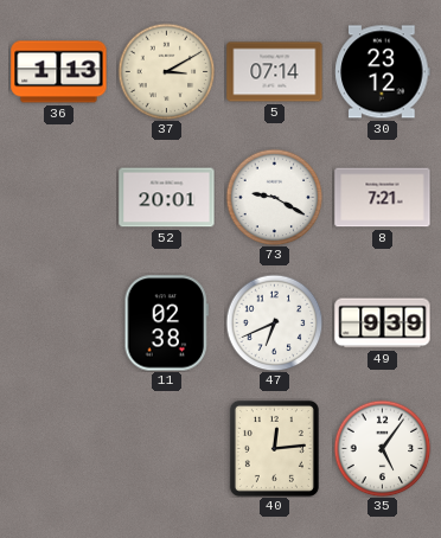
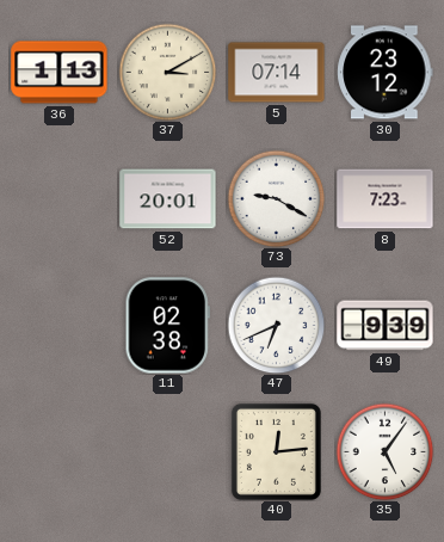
8: 7:21 -> 7:23 (386, 199)
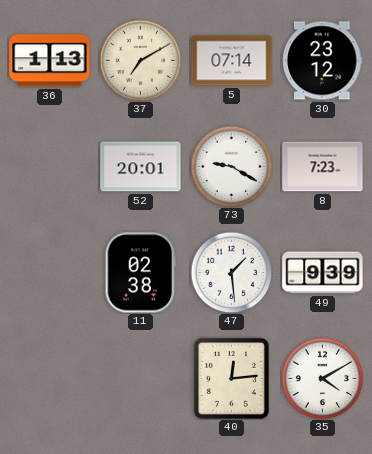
37: 3:10 -> 7:10 (140, 60)
47: 6:41 -> 1:29 (231, 272)
35: 5:06 -> 4:10 (322, 378)
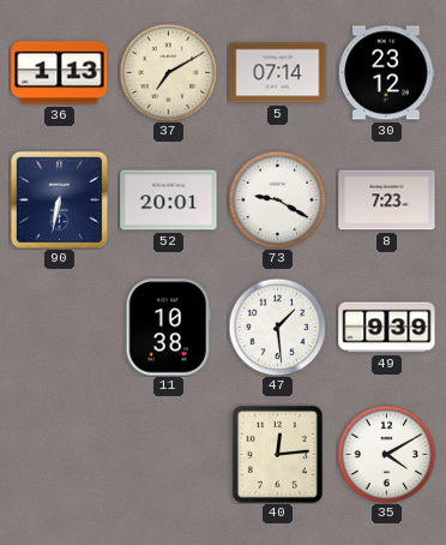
90: none -> 6:32 (59, 199)
11: 02:38 -> 10:38 (168, 328)
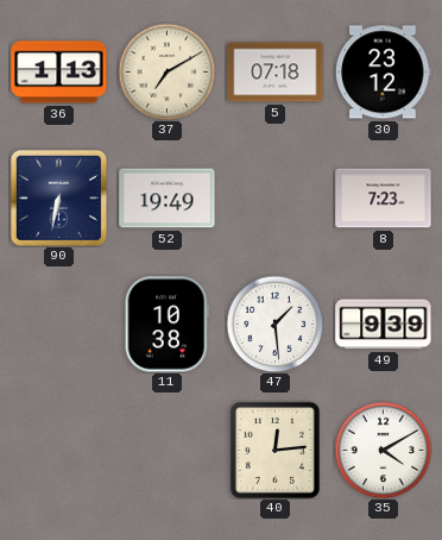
5: 07:14 -> 07:18 (276, 73)
52: 20:01 -> 19:49 (168, 199)
73: 9:20 -> none (277, 199)
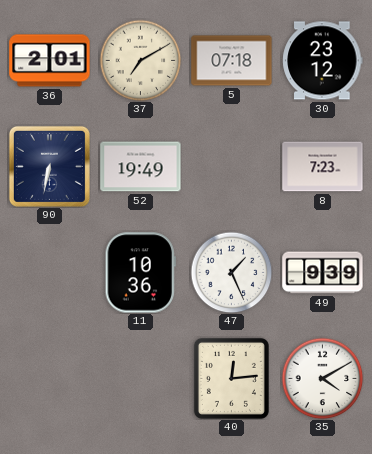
36: 1:13 -> 2:01 (50, 61)
11: 10:38 -> 10:36 (140, 273)
47: 1:29 -> 1:26 (231, 272)
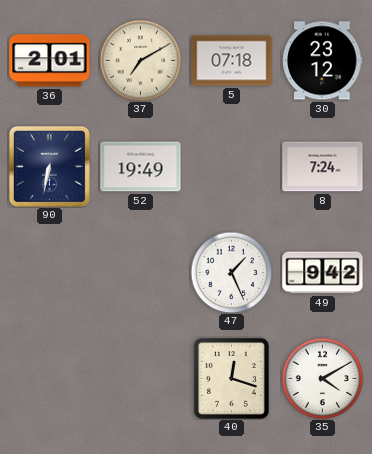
8: 7:23 -> 7:24 (323, 167)
11: 10:36 -> none (140, 273)
49: 9:39 -> 9:42 (323, 273)
40: 12:14 -> 12:18 (231, 378)
